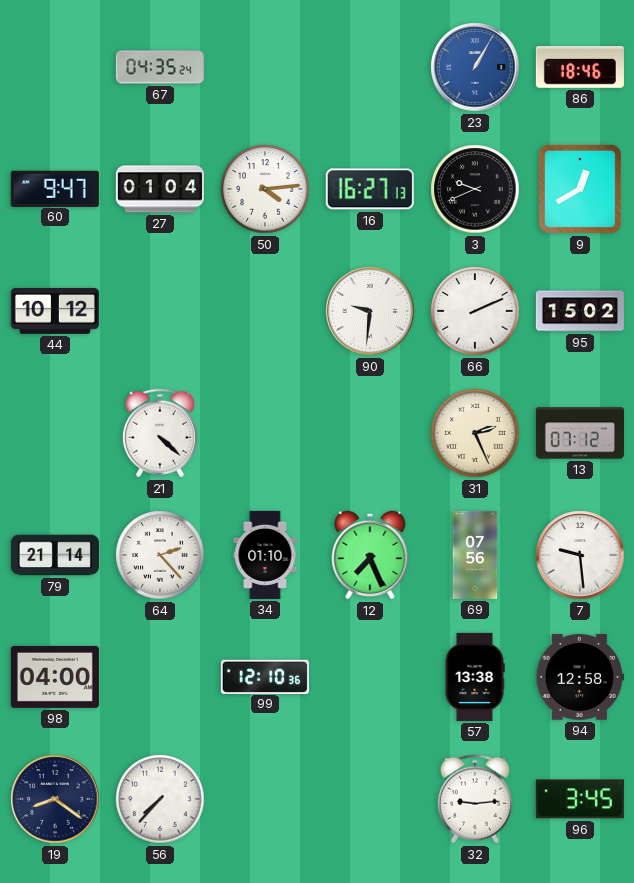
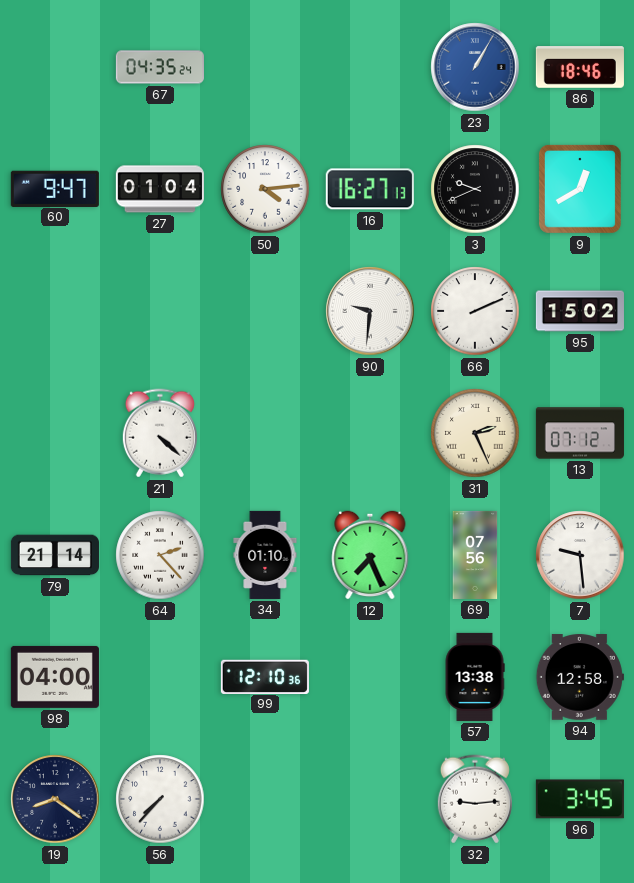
44: 10:12 -> none (55, 311)
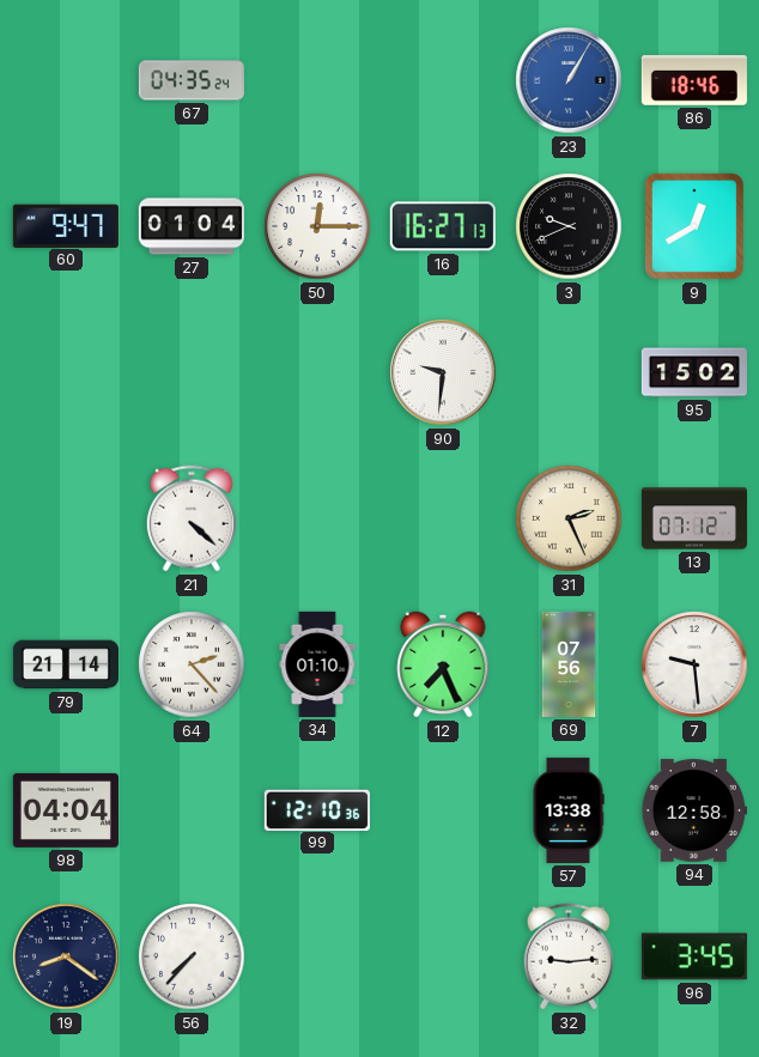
50: 4:14 -> 12:15 (317, 226)
66: 2:11 -> none (475, 311)
98: 04:00 -> 04:04 (66, 810)
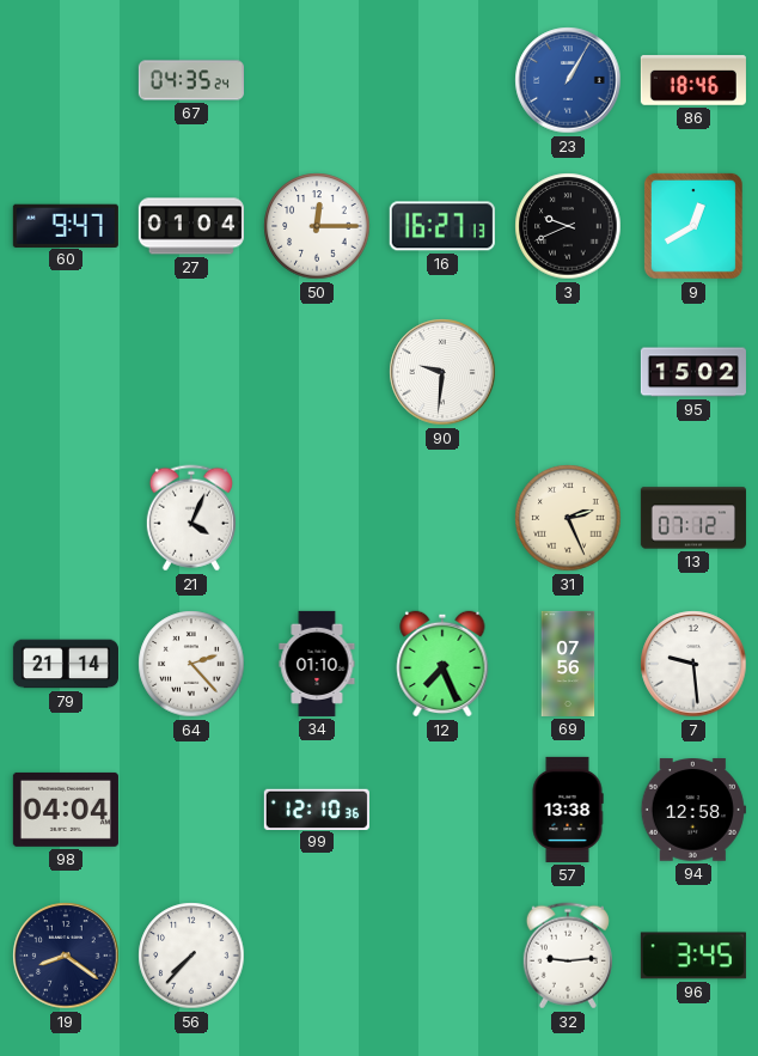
21: 4:22 -> 4:04 (191, 518)
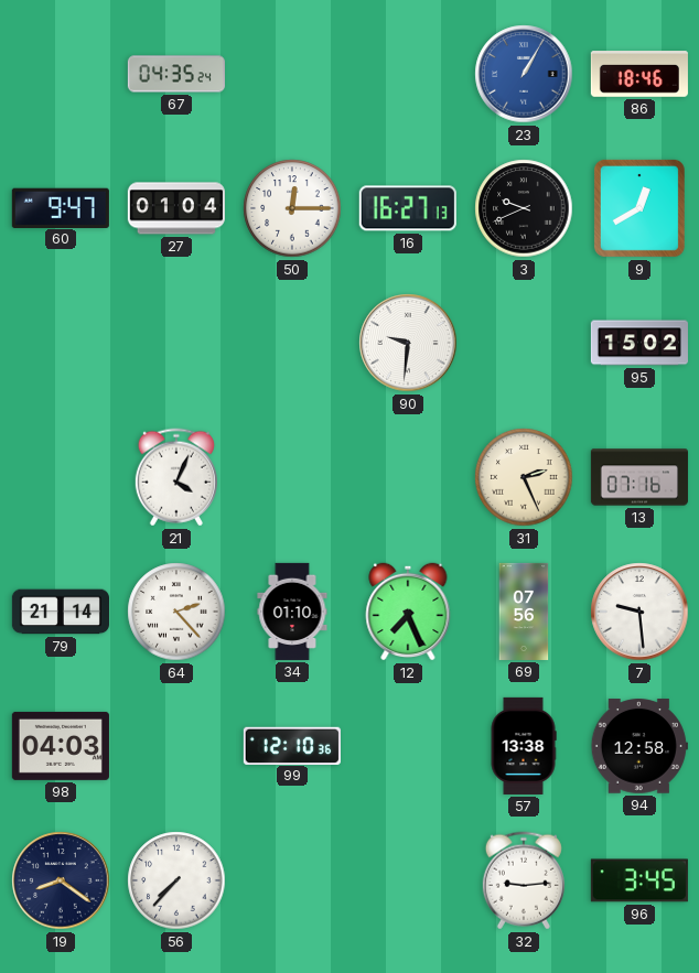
13: 07:12 -> 07:16 (639, 477)
98: 04:04 -> 04:03 (61, 746)
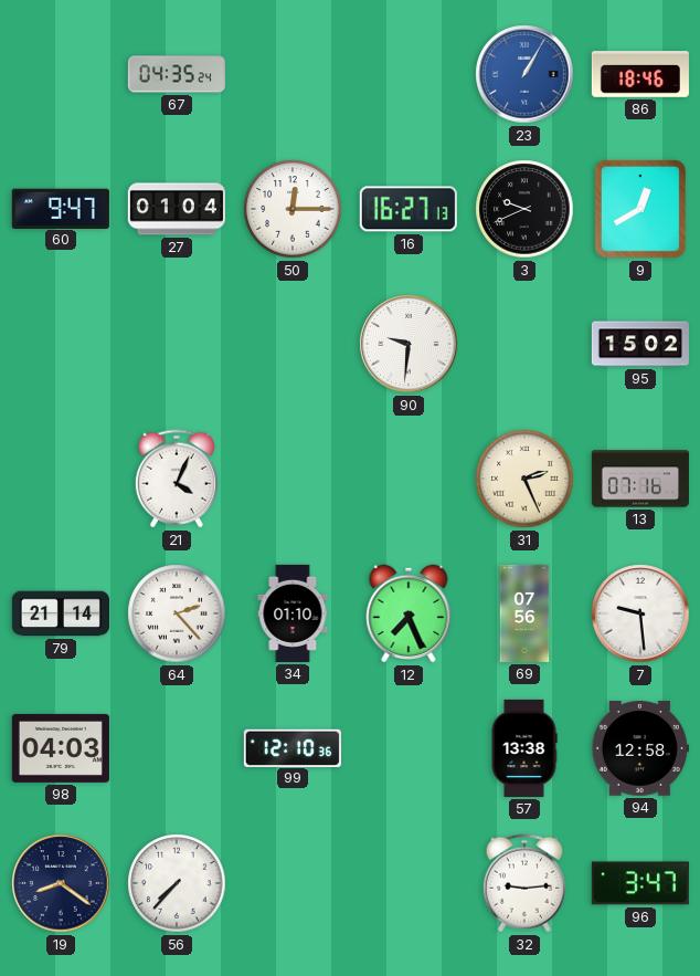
96: 3:45 -> 3:47 (640, 883)
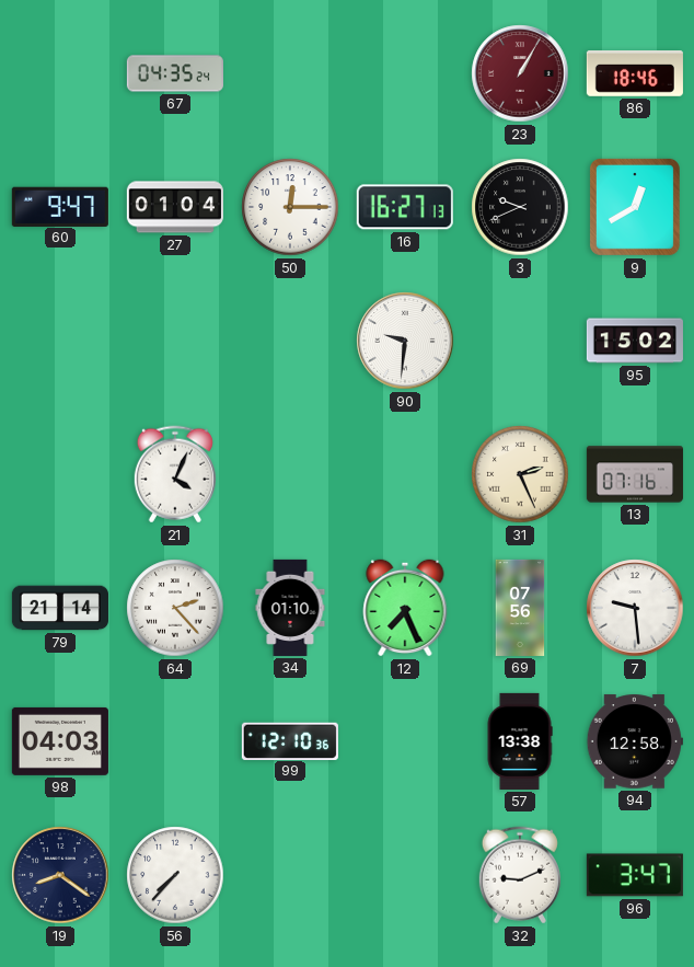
23 dial: blue -> burgundy (520, 73)
32: 9:14 -> 9:11 (520, 875)
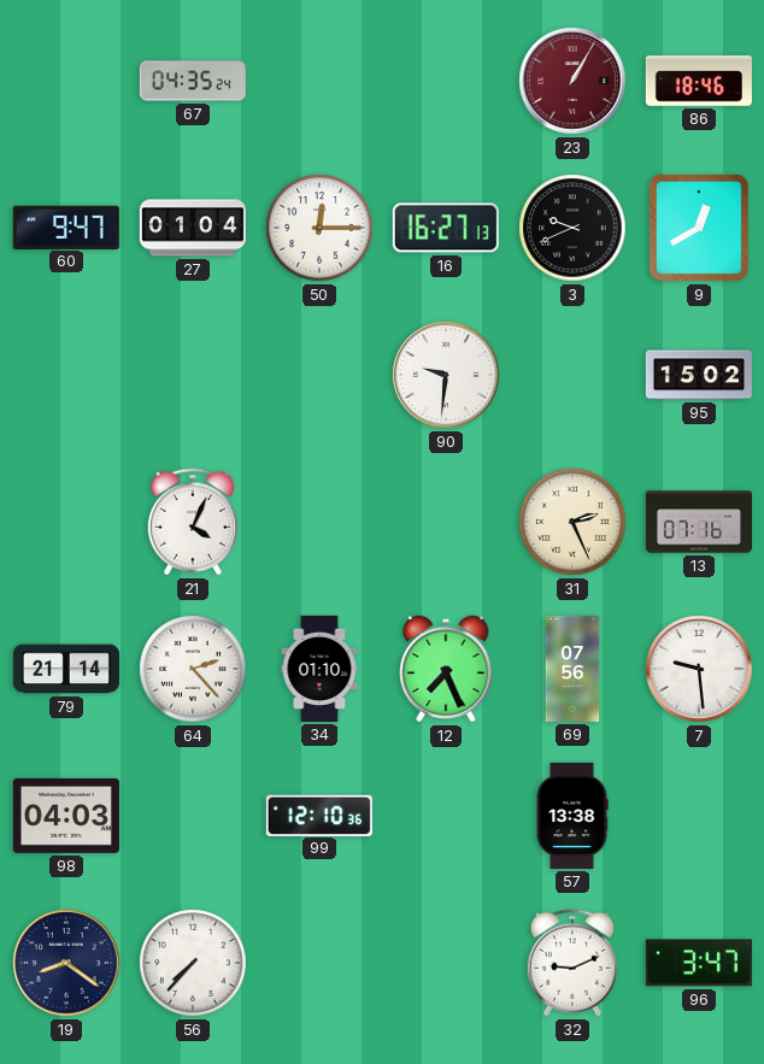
94: 12:58 -> none (635, 741)
